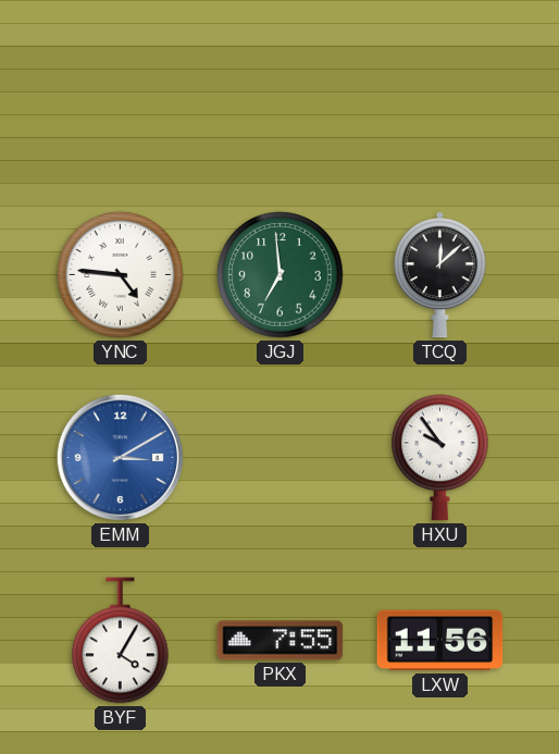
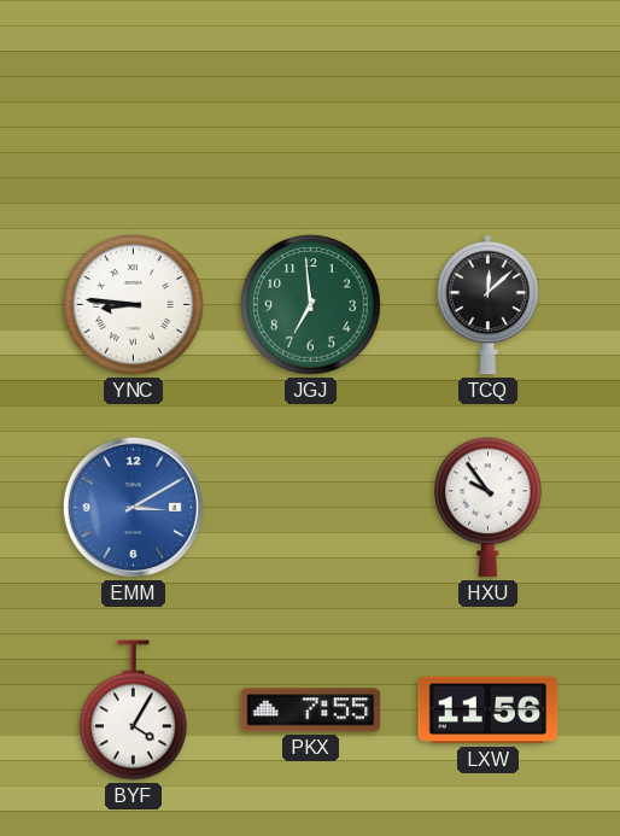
YNC: 4:46 -> 8:46 (134, 305)
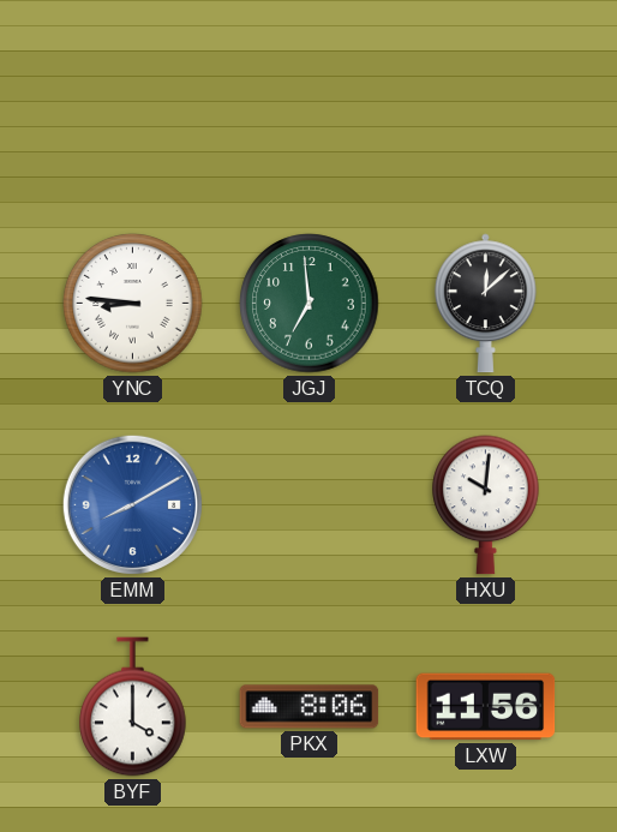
EMM: 3:10 -> 8:10 (132, 504)
HXU: 9:54 -> 10:01 (486, 505)
BYF: 4:05 -> 4:00 (133, 707)
PKX: 7:55 -> 8:06 (310, 707)
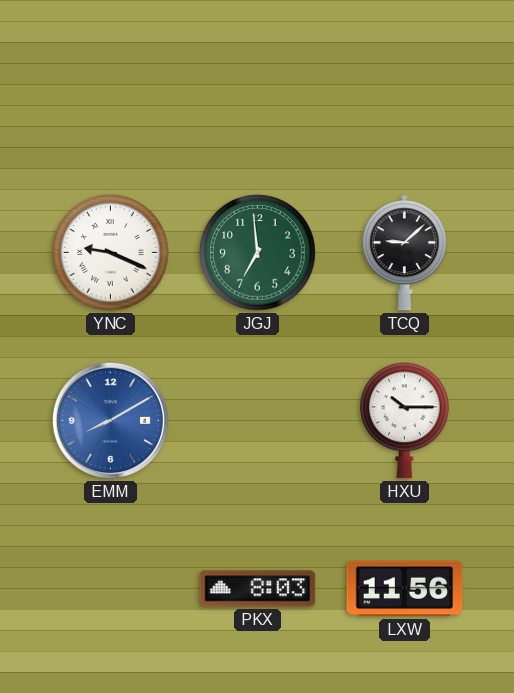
YNC: 8:46 -> 9:19 (111, 253)
TCQ: 12:08 -> 9:08 (404, 253)
HXU: 10:01 -> 10:15 (405, 421)
BYF: 4:00 -> none (133, 707)
PKX: 8:06 -> 8:03 (258, 589)
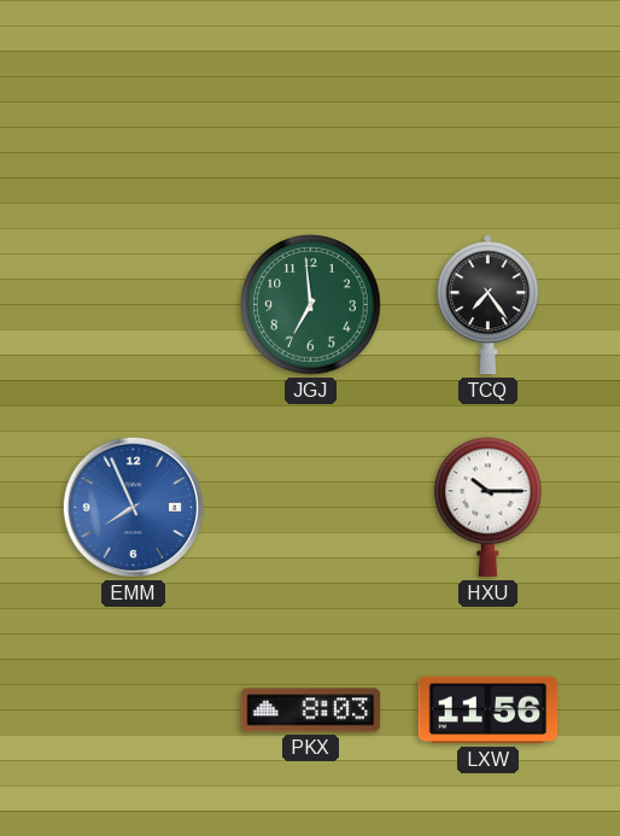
YNC: 9:19 -> none (111, 253)
TCQ: 9:08 -> 7:24 (487, 305)
EMM: 8:10 -> 7:56 (133, 507)
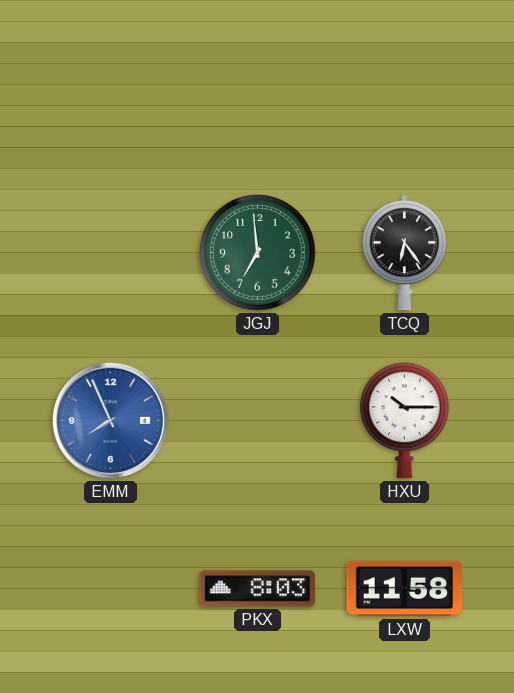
TCQ: 7:24 -> 6:24 (404, 253)
LXW: 11:56 -> 11:58 (405, 589)
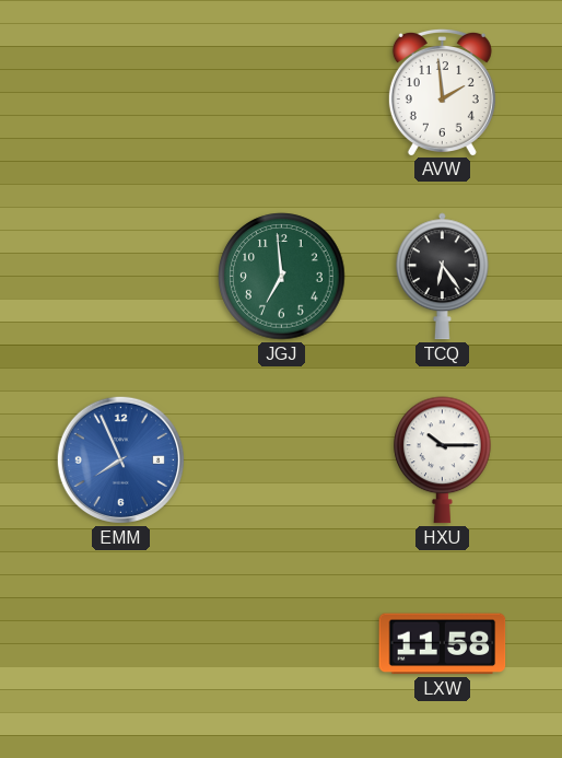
AVW: none -> 1:59 (442, 92)
PKX: 8:03 -> none (258, 589)
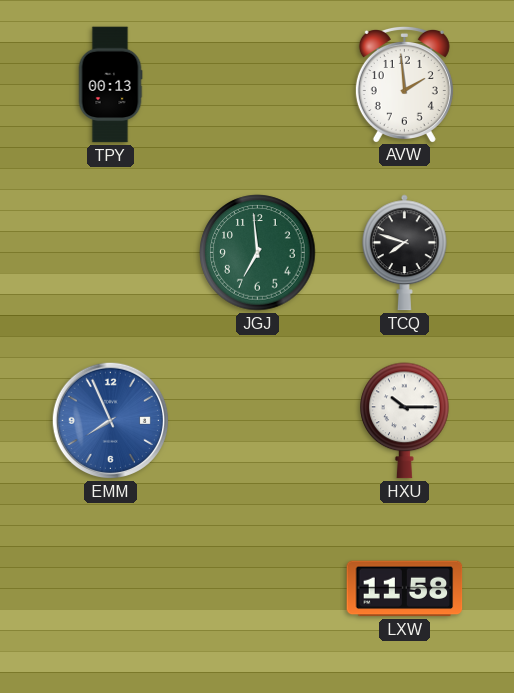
TPY: none -> 00:13 (110, 85)
TCQ: 6:24 -> 7:48 (404, 253)
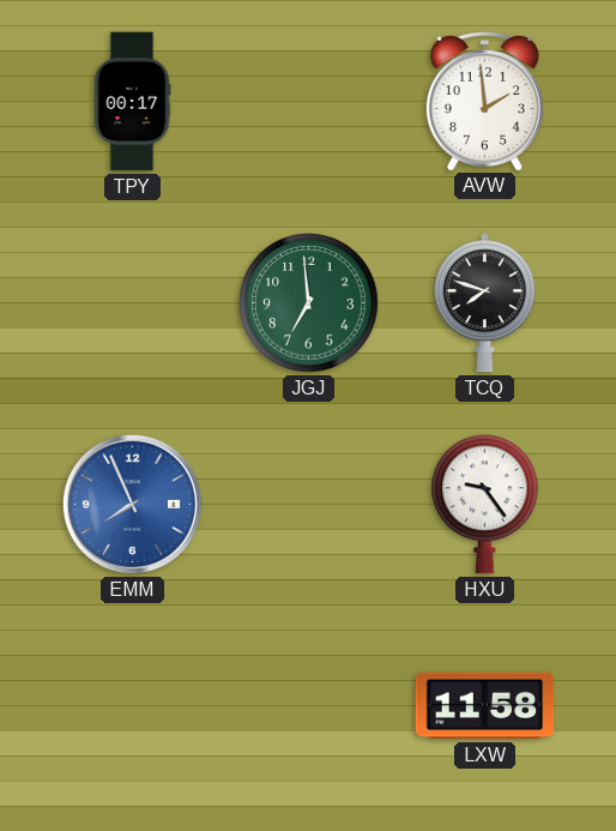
TPY: 00:13 -> 00:17 (132, 102)
HXU: 10:15 -> 9:24 (485, 505)
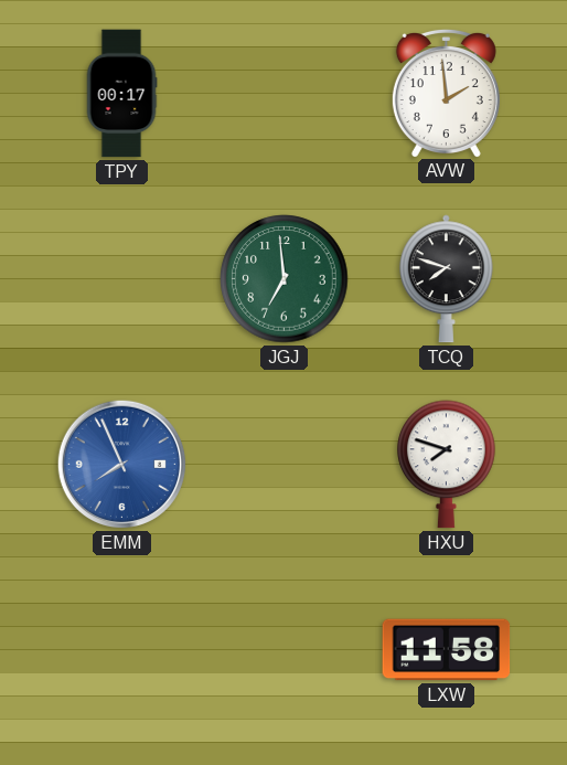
HXU: 9:24 -> 7:48 (447, 465)
